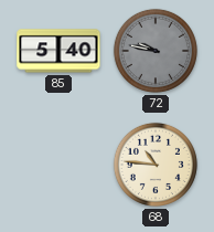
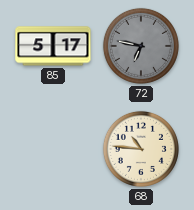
85: 5:40 -> 5:17 (53, 46)
72: 9:47 -> 6:47 (141, 46)
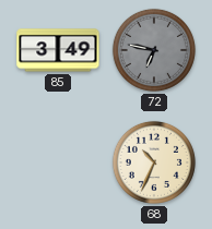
85: 5:17 -> 3:49 (58, 50)
68: 10:46 -> 10:34 (154, 162)
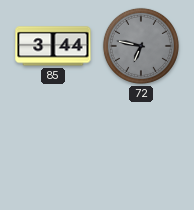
85: 3:49 -> 3:44 (53, 46)
68: 10:34 -> none (154, 162)
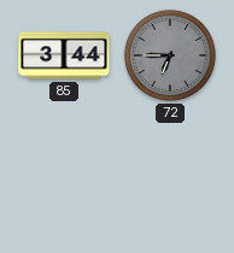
72: 6:47 -> 6:45 (170, 55)
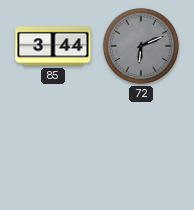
72: 6:45 -> 6:11 (141, 46)
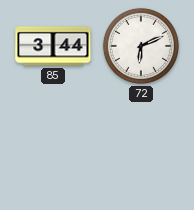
72 dial: grey -> white (141, 46)
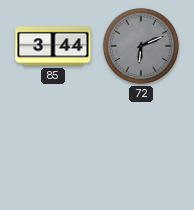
72 dial: white -> grey (141, 46)
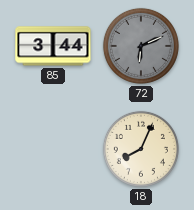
18: none -> 8:04 (141, 149)
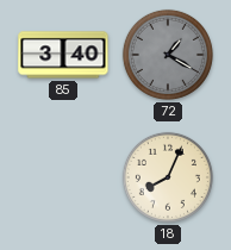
85: 3:44 -> 3:40 (63, 55)
72: 6:11 -> 1:20 (168, 55)
